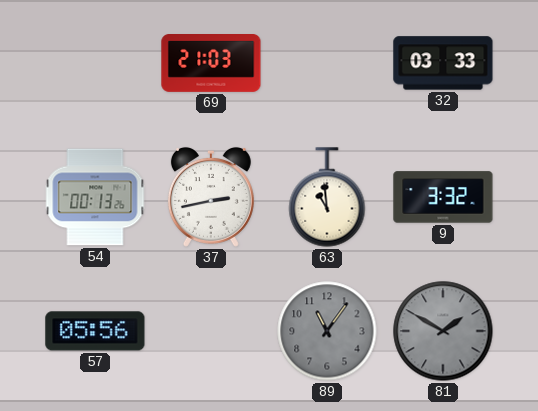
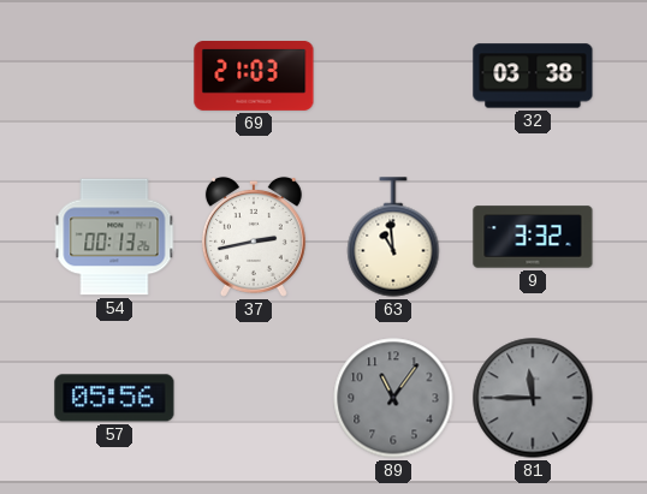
32: 03:33 -> 03:38 (533, 76)
81: 1:50 -> 11:45 (533, 398)
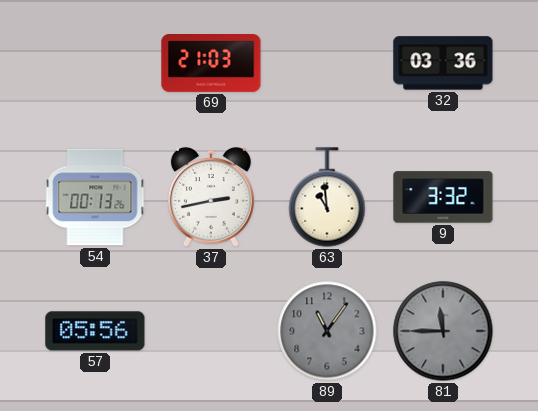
32: 03:38 -> 03:36 (443, 63)
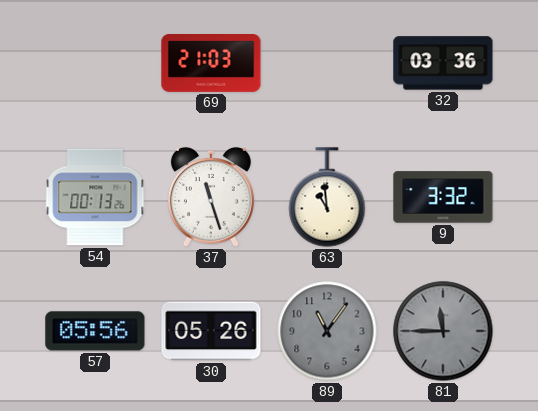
37: 2:43 -> 11:27 (211, 197)
30: none -> 05:26 (211, 331)
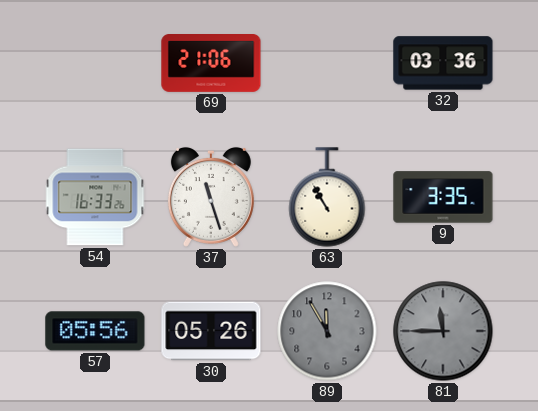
69: 21:03 -> 21:06 (211, 64)
54: 00:13 -> 16:33 (95, 197)
63: 10:59 -> 10:55 (327, 197)
9: 3:32 -> 3:35 (443, 197)
89: 11:06 -> 11:55 (327, 331)
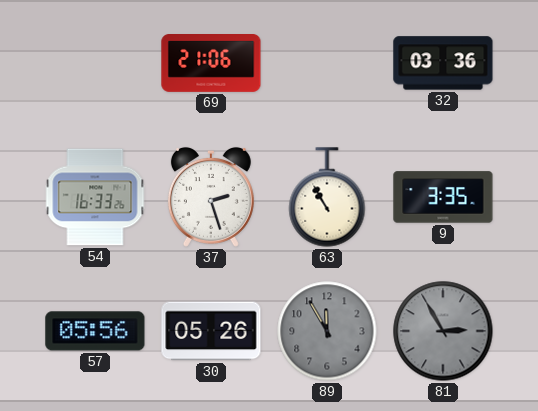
37: 11:27 -> 2:27 (211, 197)
81: 11:45 -> 2:55 (443, 331)
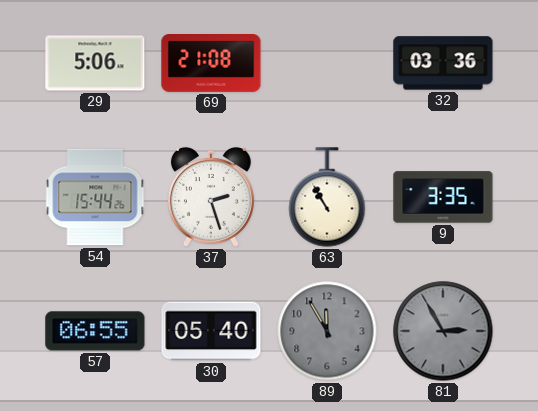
29: none -> 5:06 (95, 63)
69: 21:06 -> 21:08 (211, 64)
54: 16:33 -> 15:44 (95, 197)
57: 05:56 -> 06:55 (95, 331)
30: 05:26 -> 05:40 (211, 331)
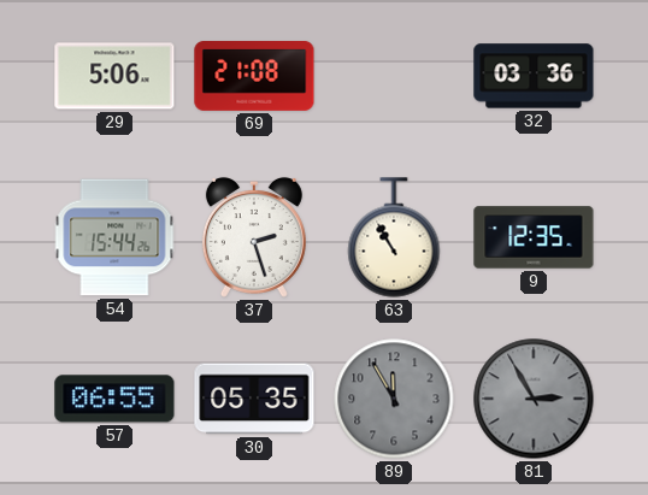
9: 3:35 -> 12:35 (534, 237)
30: 05:40 -> 05:35 (254, 399)
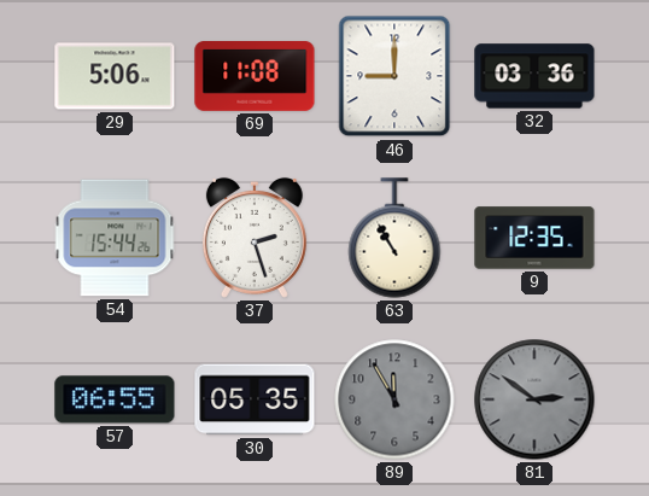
69: 21:08 -> 11:08 (255, 77)
46: none -> 9:00 (394, 76)
81: 2:55 -> 2:51 (534, 399)
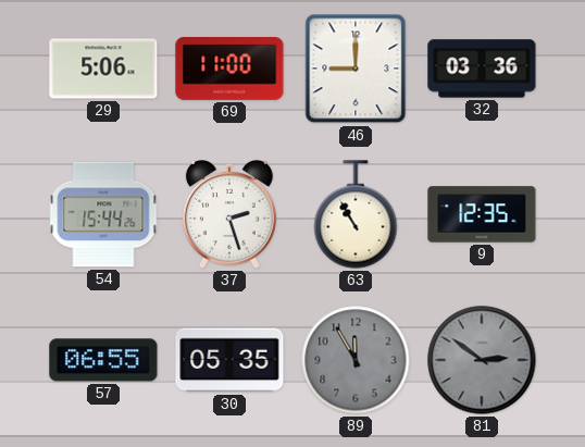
69: 11:08 -> 11:00 (229, 70)
